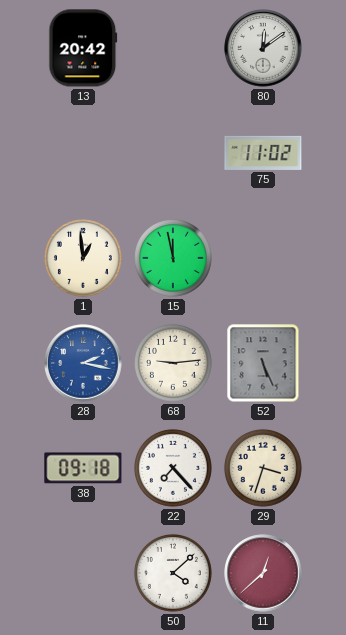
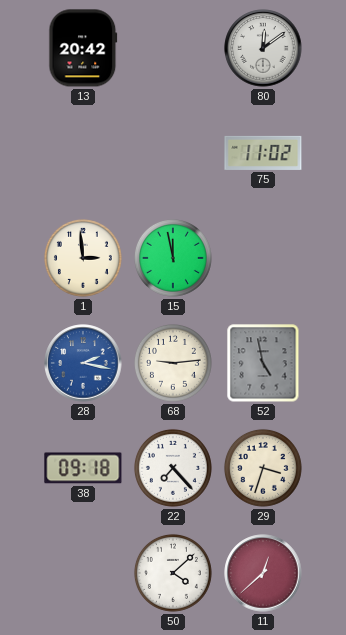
1: 12:59 -> 2:59 (83, 258)
52: 5:26 -> 4:58 (263, 363)
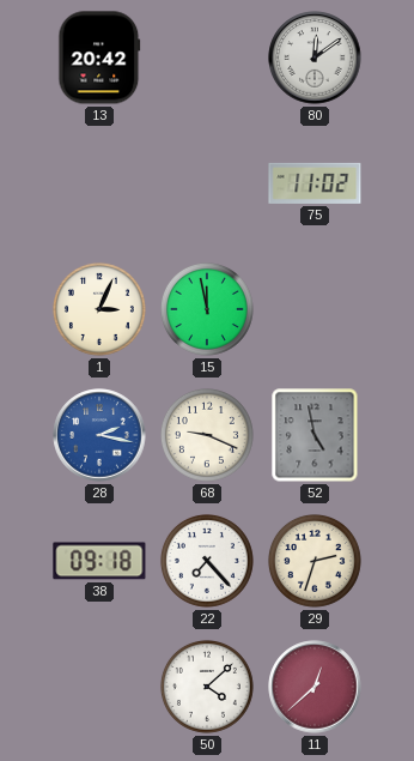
1: 2:59 -> 3:04 (99, 309)
68: 9:14 -> 9:19 (207, 435)
29: 3:33 -> 2:33 (315, 561)
